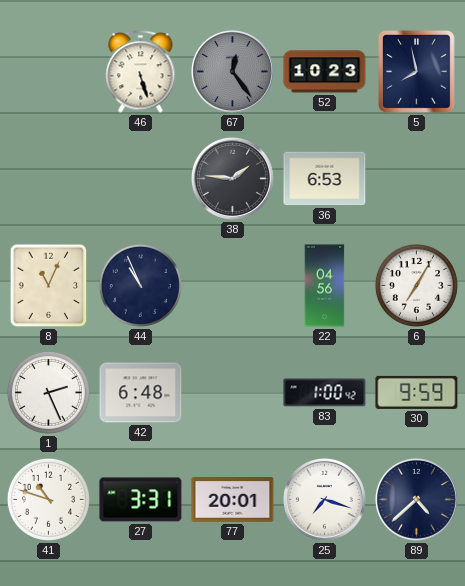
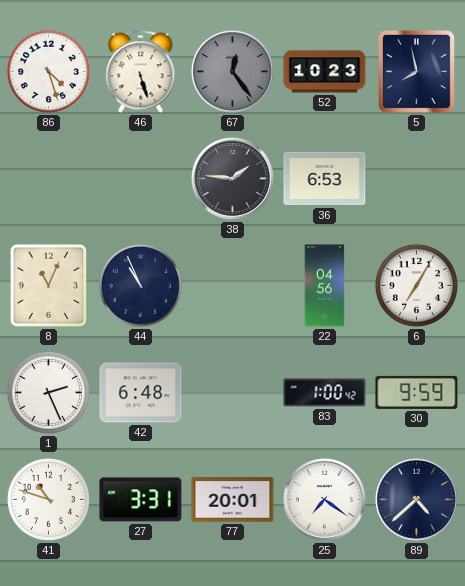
86: none -> 4:27 (48, 71)
25: 7:18 -> 7:21 (324, 499)
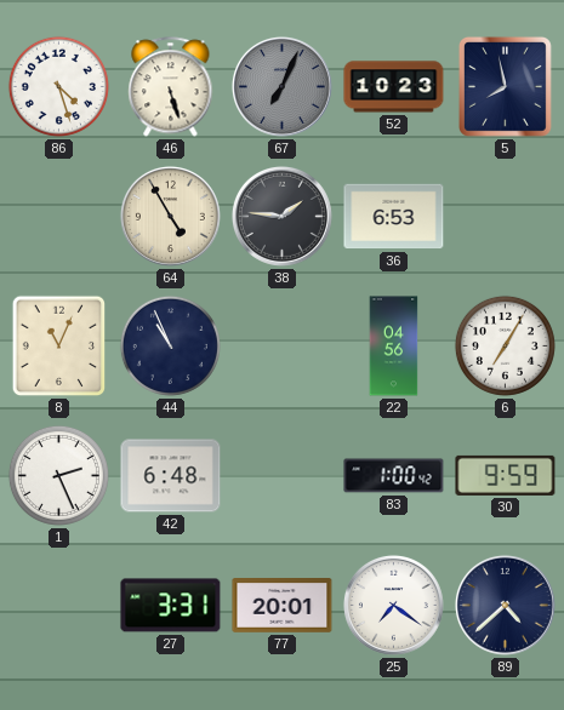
67: 12:24 -> 7:04 (281, 86)
64: none -> 4:55 (170, 216)
41: 10:48 -> none (48, 499)
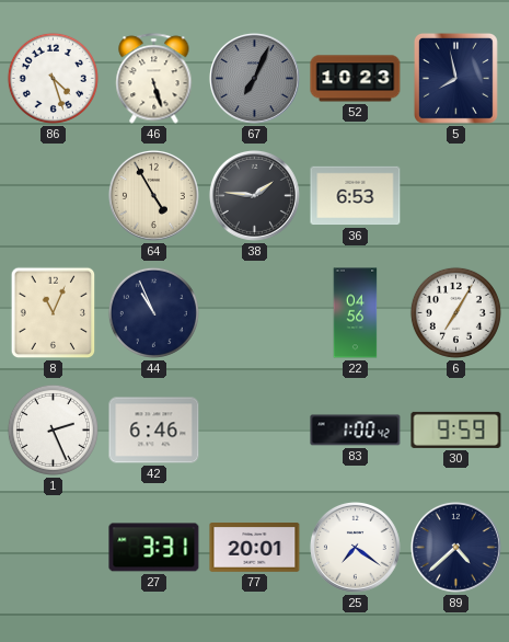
42: 6:48 -> 6:46 (154, 431)
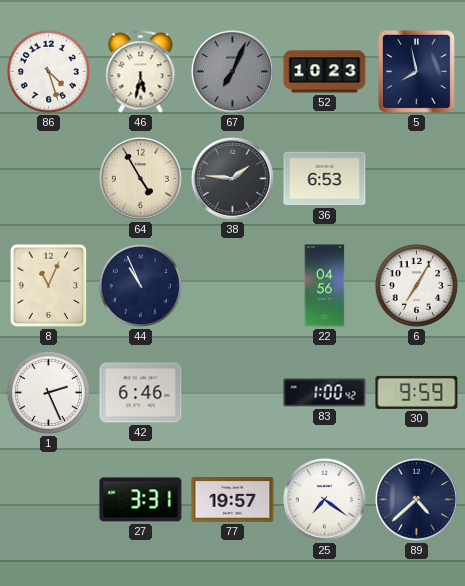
46: 5:27 -> 5:32 (141, 72)
77: 20:01 -> 19:57 (233, 500)
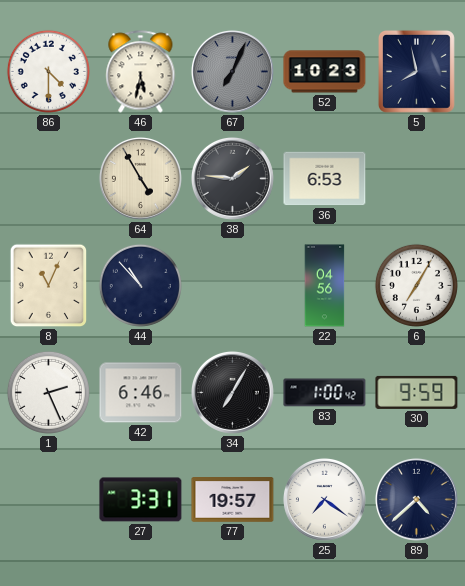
86: 4:27 -> 4:30 (48, 71)
44: 10:56 -> 10:53 (140, 285)
34: none -> 7:05 (232, 392)
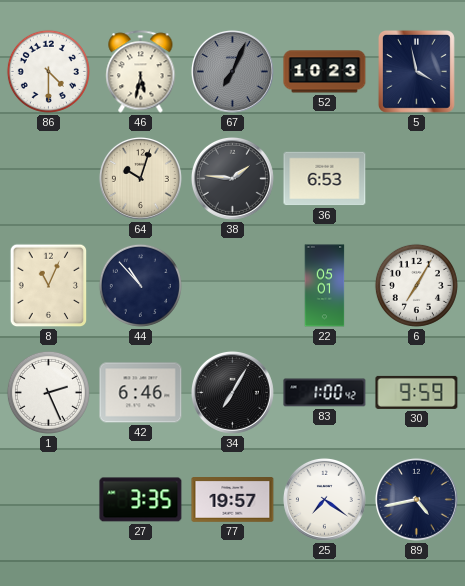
5: 7:58 -> 3:58 (416, 71)
64: 4:55 -> 10:03 (140, 178)
22: 04:56 -> 05:01 (325, 286)
27: 3:31 -> 3:35 (141, 500)
89: 4:38 -> 4:43 (416, 499)
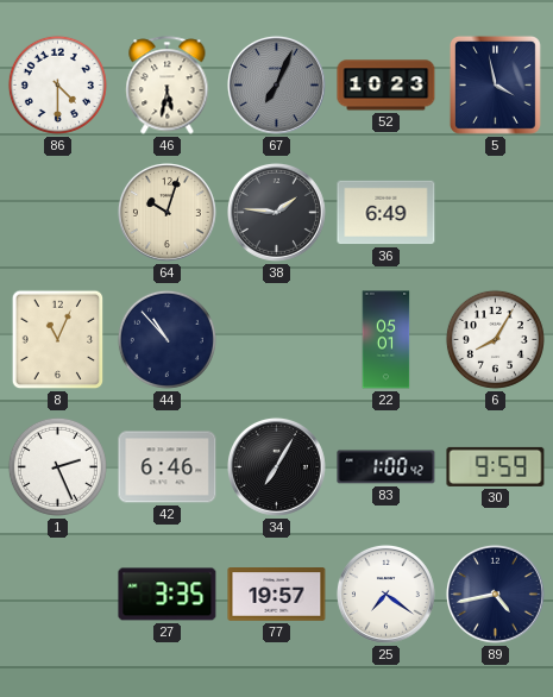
36: 6:53 -> 6:49 (387, 213)
6: 7:05 -> 8:05 (495, 339)
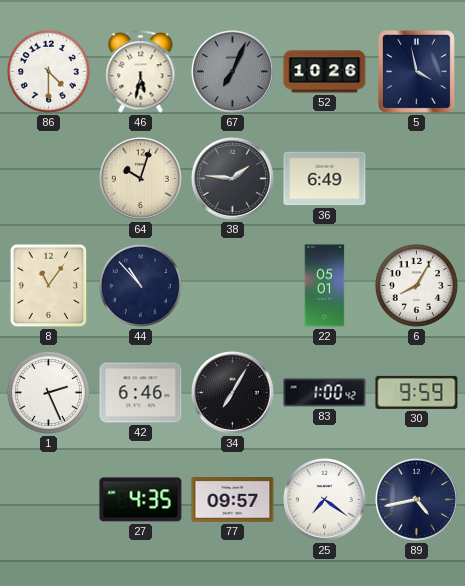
52: 10:23 -> 10:26 (325, 72)
8: 11:04 -> 11:06 (49, 286)
27: 3:35 -> 4:35 (141, 500)
77: 19:57 -> 09:57 (233, 500)
